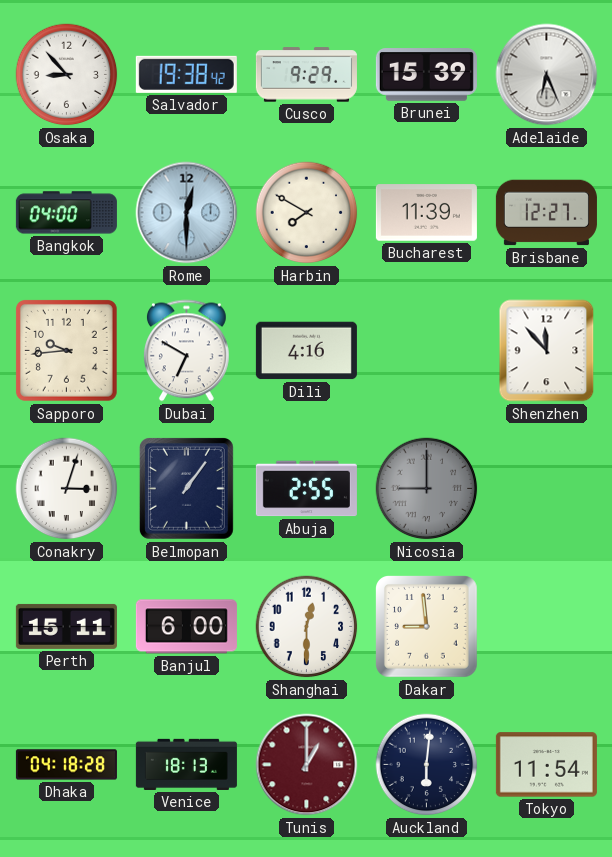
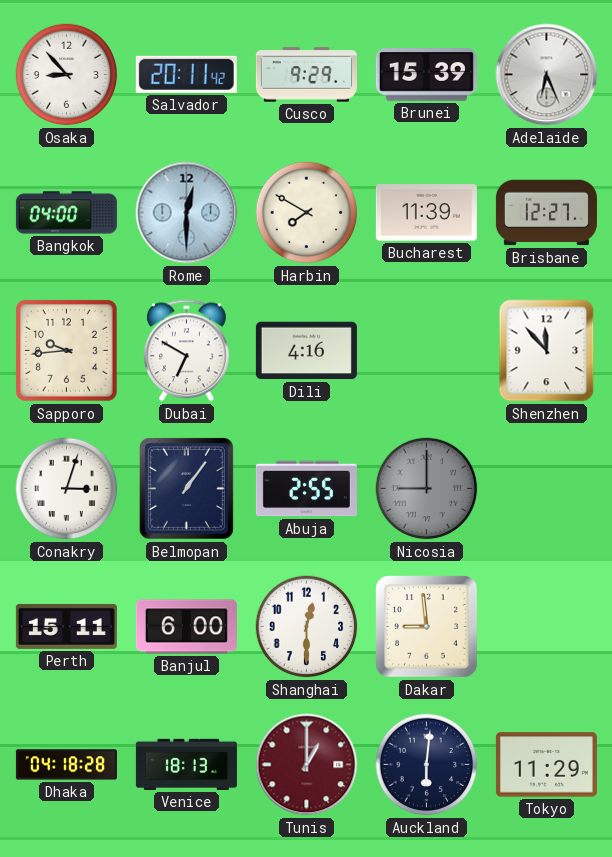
Salvador: 19:38 -> 20:11 (186, 74)
Tokyo: 11:54 -> 11:29 (546, 765)
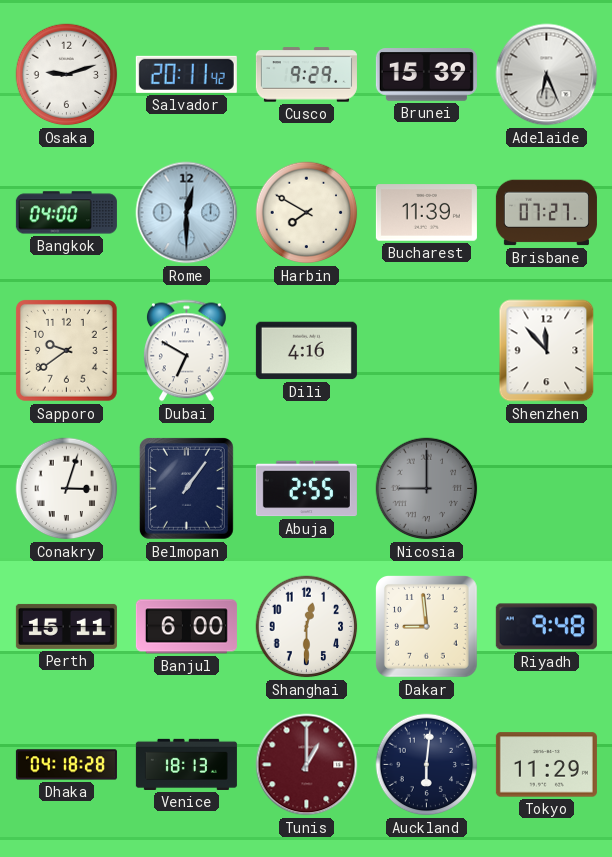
Osaka: 8:53 -> 9:12 (67, 75)
Brisbane: 12:27 -> 07:27 (546, 213)
Sapporo: 9:44 -> 9:39 (66, 350)
Riyadh: none -> 9:48 (546, 627)
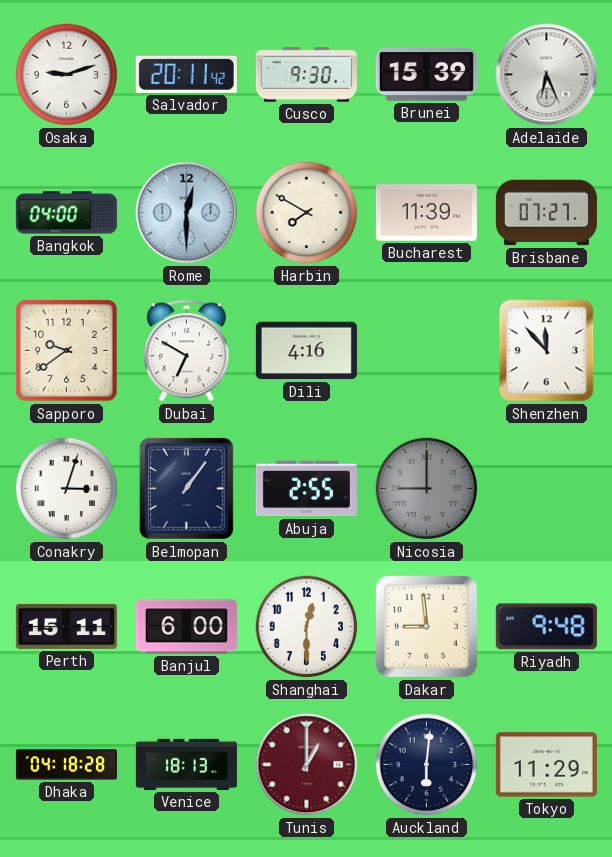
Cusco: 9:29 -> 9:30 (306, 75)
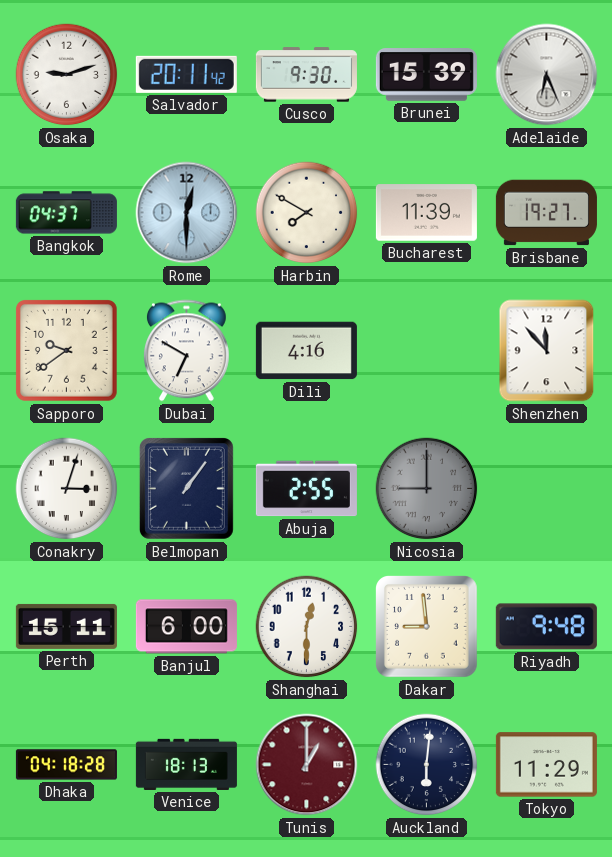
Bangkok: 04:00 -> 04:37 (66, 213)
Brisbane: 07:27 -> 19:27 (546, 213)
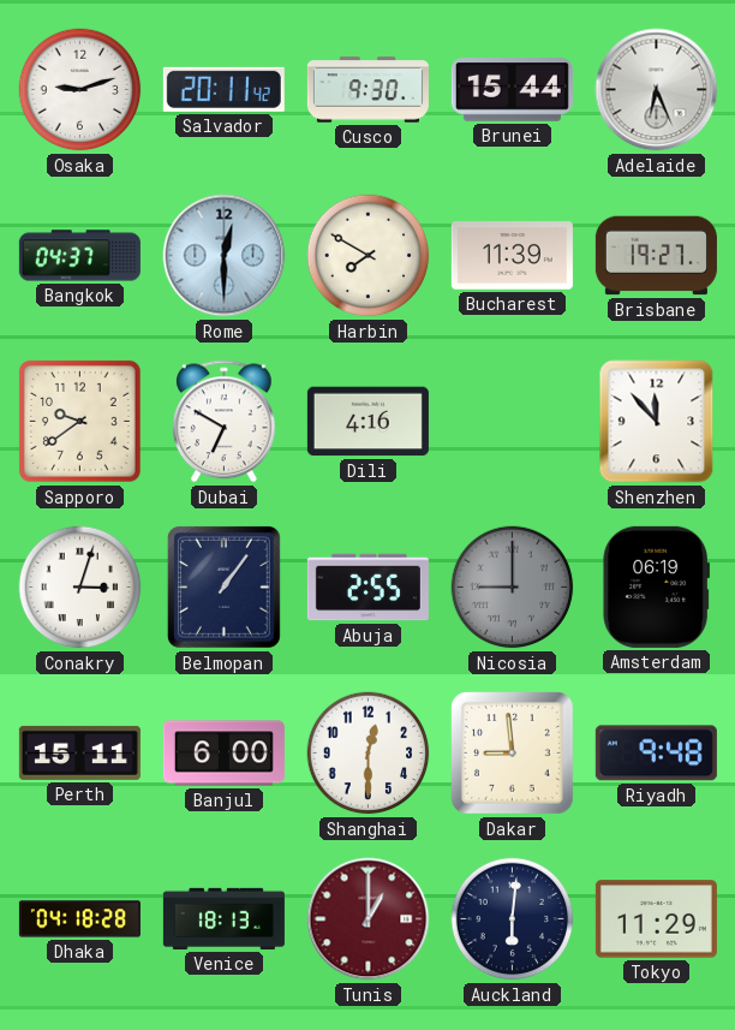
Brunei: 15:39 -> 15:44 (512, 90)
Amsterdam: none -> 06:19 (656, 587)
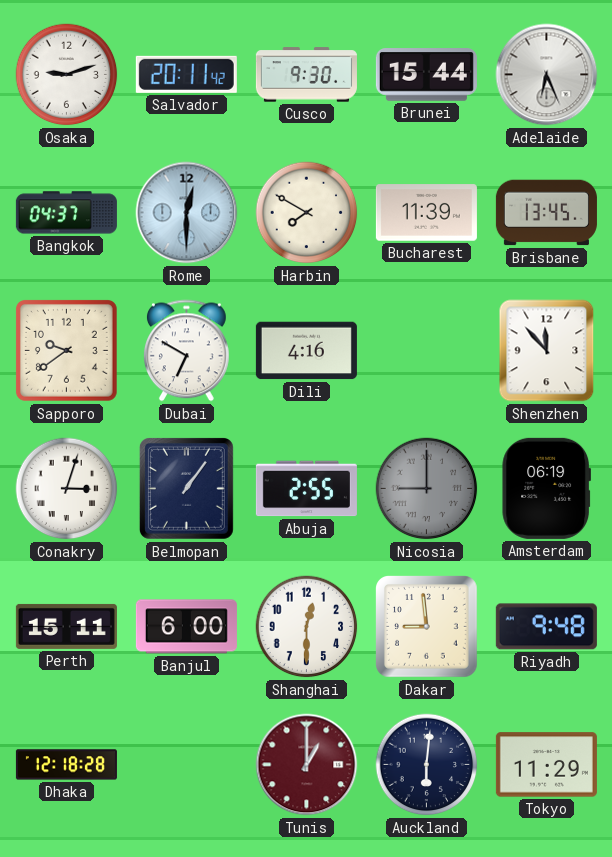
Brisbane: 19:27 -> 13:45 (546, 213)
Dhaka: 04:18 -> 12:18 (66, 765)
Venice: 18:13 -> none (223, 918)
